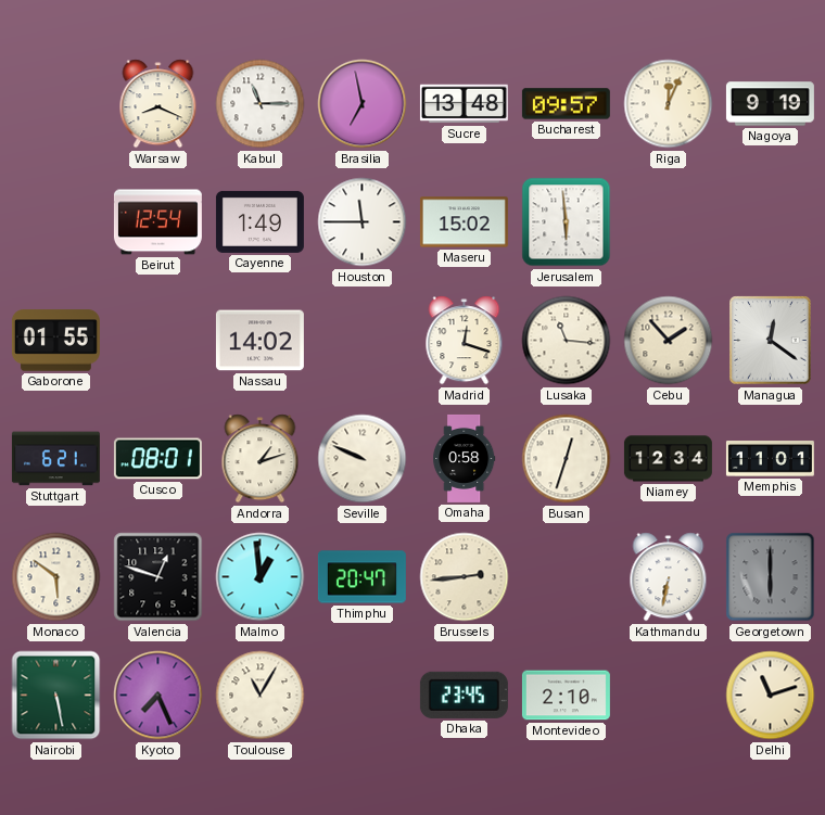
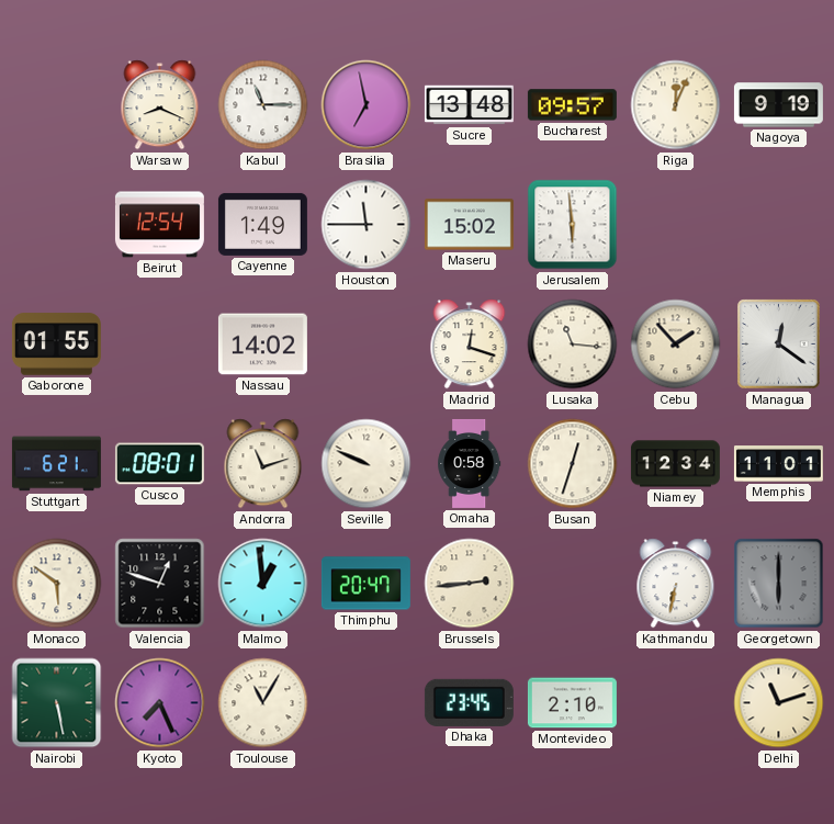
Andorra: 1:12 -> 11:12 (263, 464)
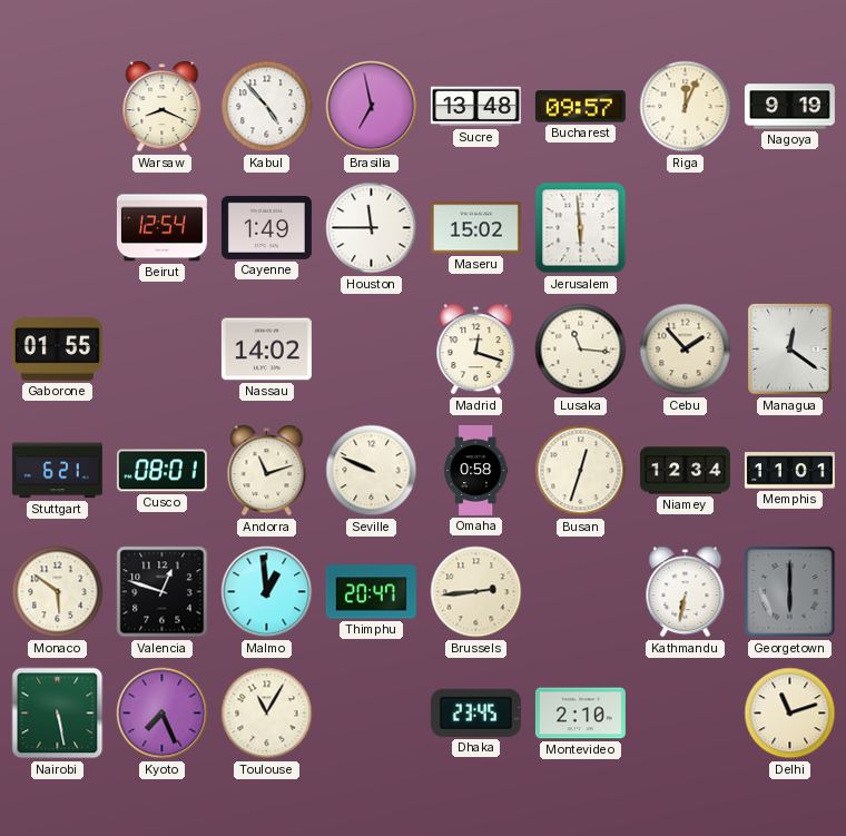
Kabul: 11:15 -> 4:53 (267, 107)
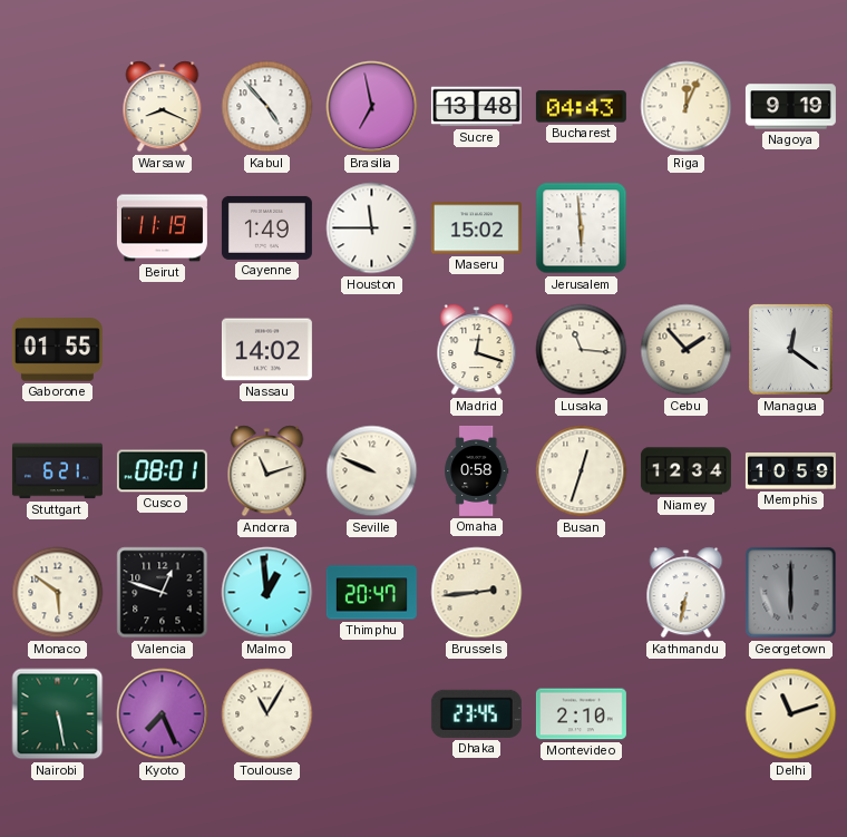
Bucharest: 09:57 -> 04:43 (581, 107)
Beirut: 12:54 -> 11:19 (162, 228)
Memphis: 11:01 -> 10:59 (790, 471)
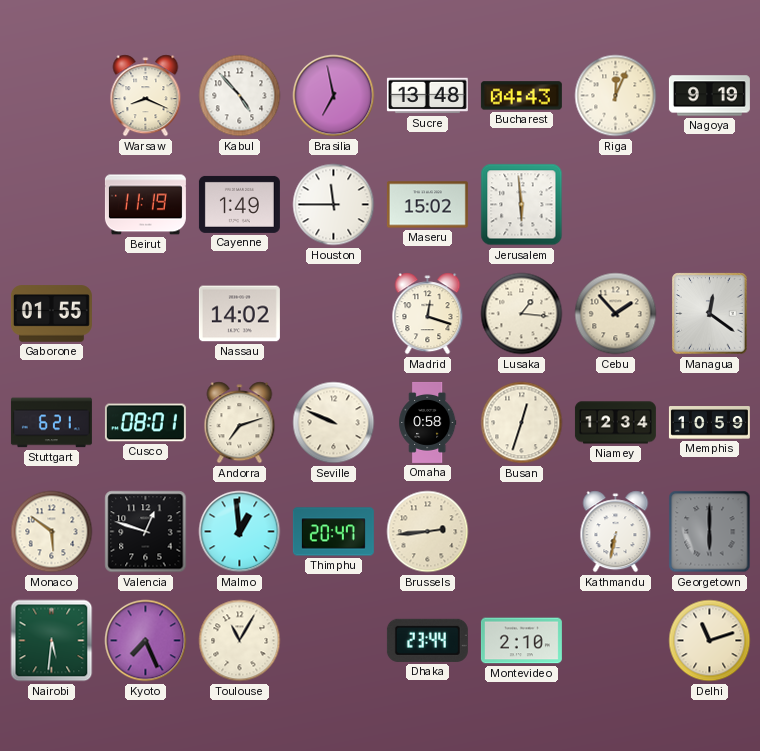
Lusaka: 11:16 -> 1:16 (522, 314)
Andorra: 11:12 -> 7:12 (240, 423)
Nairobi: 5:28 -> 5:31 (52, 641)
Dhaka: 23:45 -> 23:44 (427, 640)
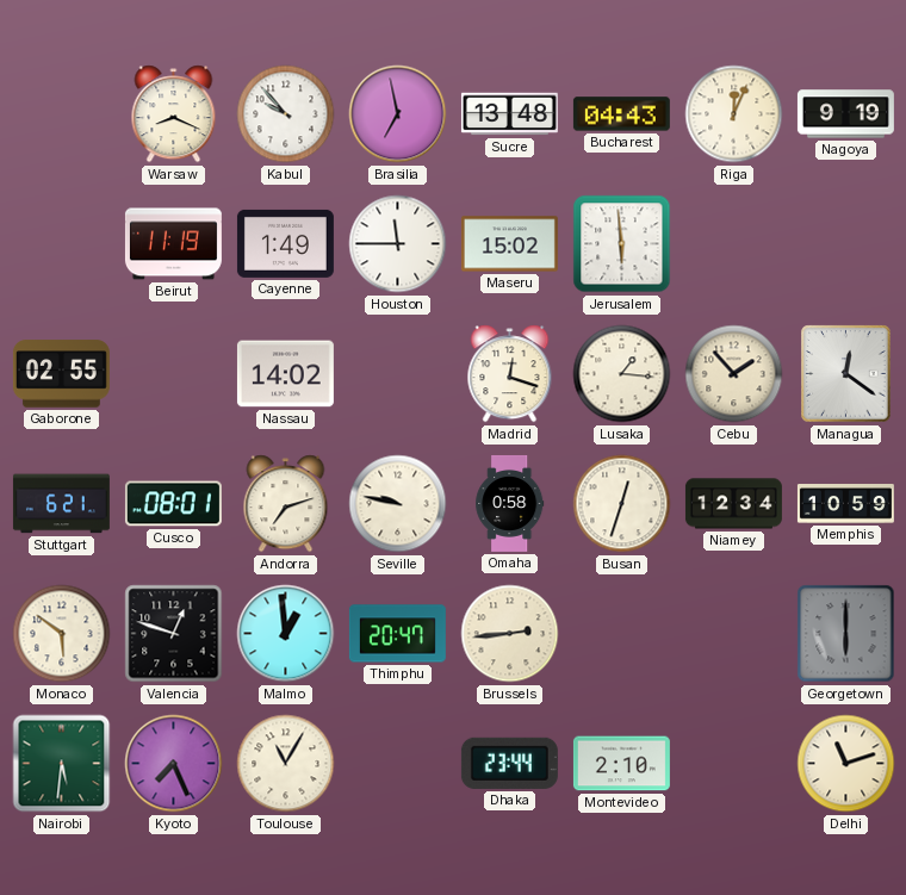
Kabul: 4:53 -> 9:53 (286, 114)
Gaborone: 01:55 -> 02:55 (61, 374)
Seville: 9:49 -> 9:47 (398, 504)
Kathmandu: 6:32 -> none (616, 532)
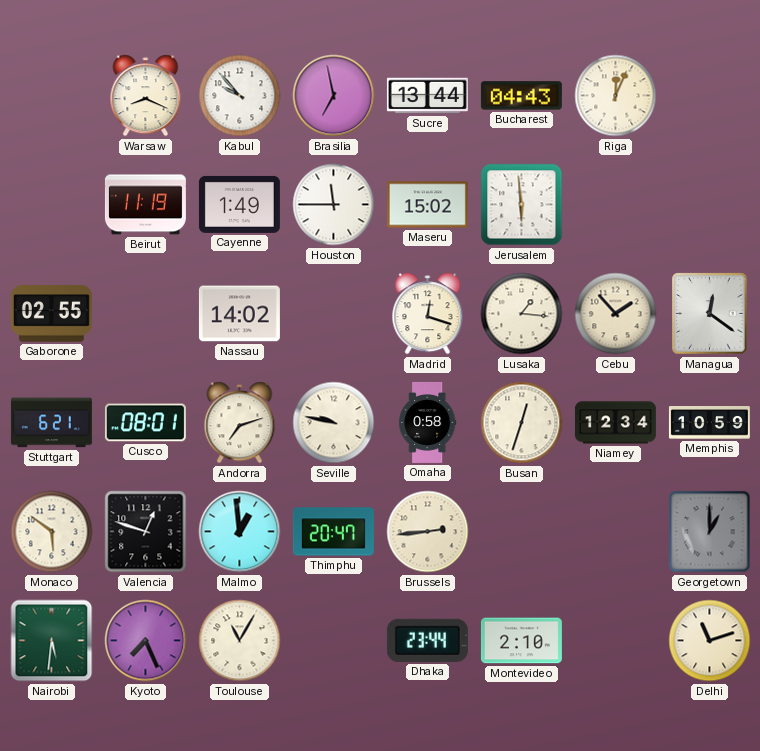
Sucre: 13:48 -> 13:44 (427, 96)
Nagoya: 9:19 -> none (845, 114)
Georgetown: 6:00 -> 1:00 (710, 532)
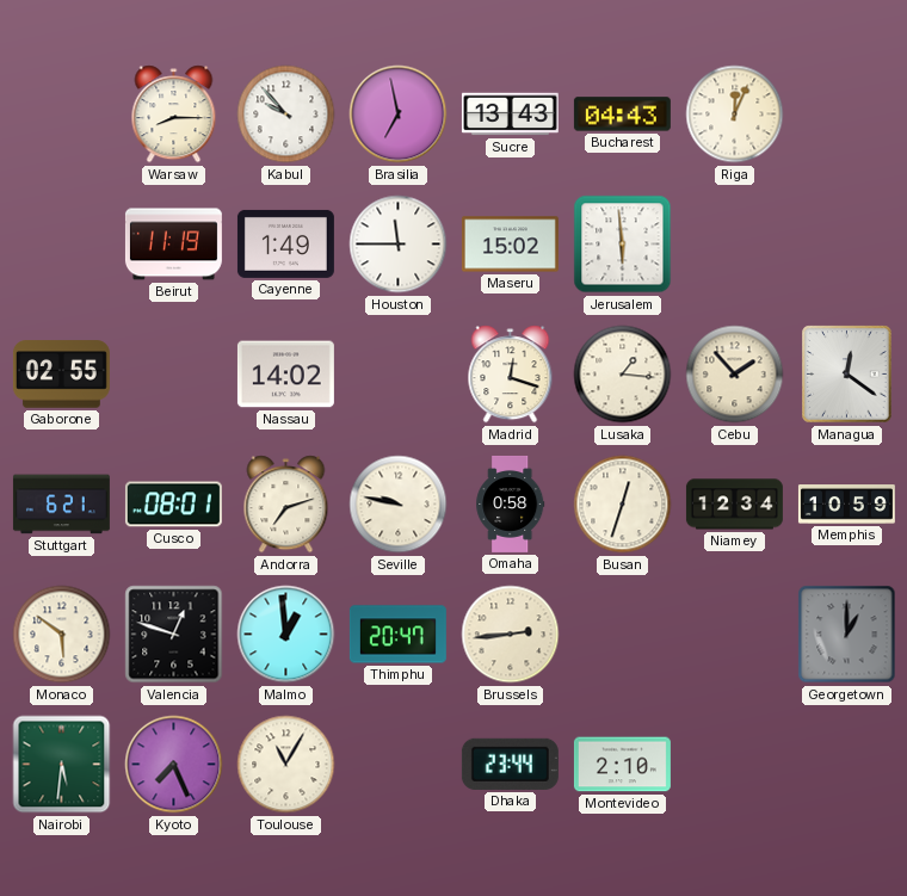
Warsaw: 8:19 -> 8:15 (174, 115)
Sucre: 13:44 -> 13:43 (510, 115)
Delhi: 11:12 -> none (710, 641)
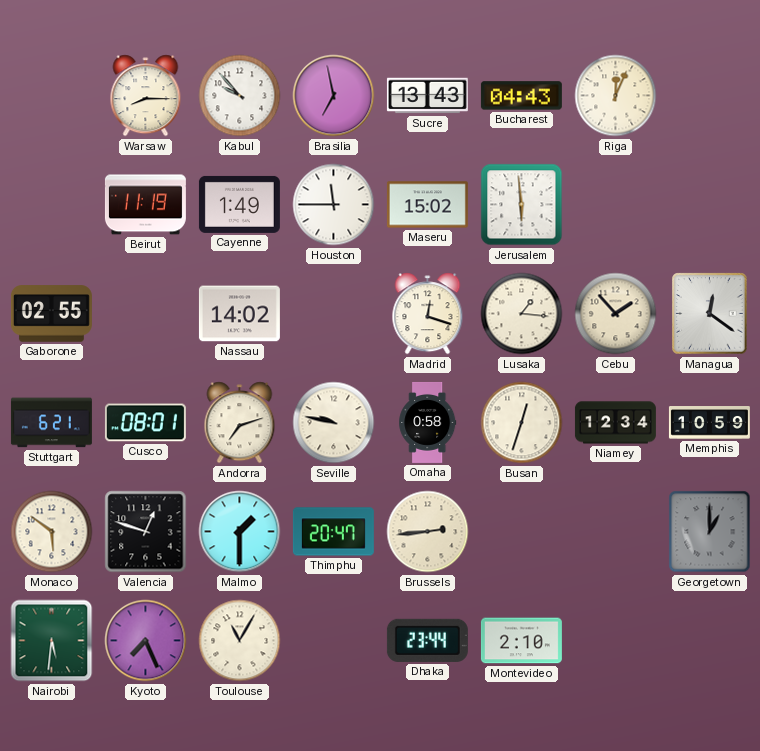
Malmo: 12:59 -> 1:30 (240, 532)
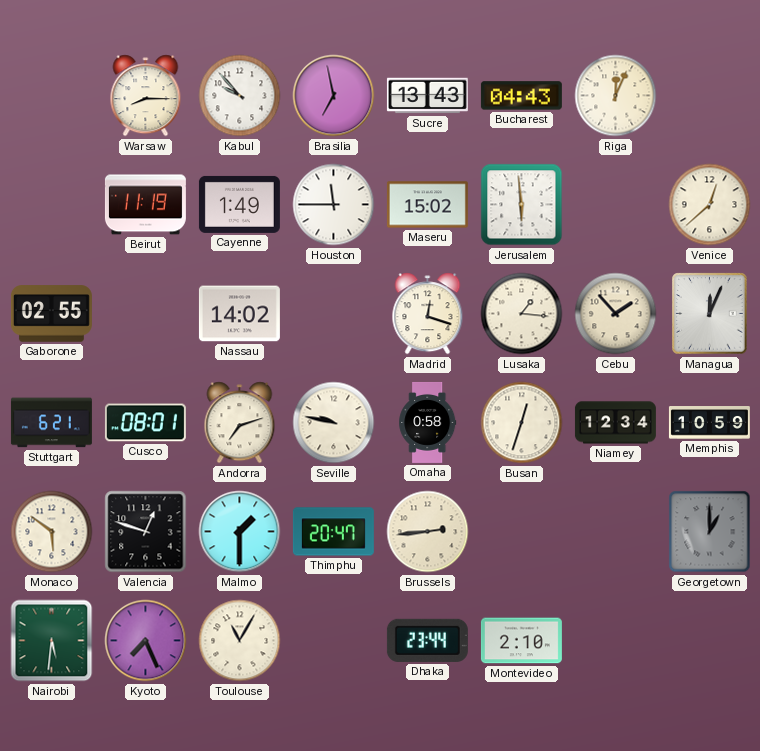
Venice: none -> 12:38 (710, 205)
Managua: 12:21 -> 12:04 (710, 314)
